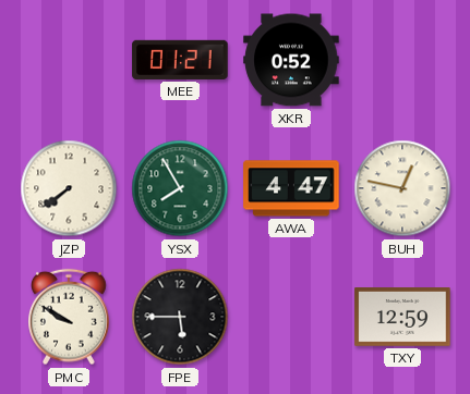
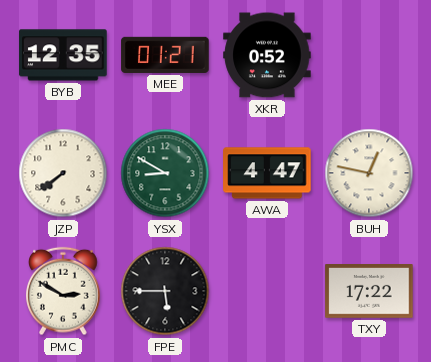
BYB: none -> 12:35 (63, 55)
YSX: 7:55 -> 8:50 (165, 173)
PMC: 9:50 -> 2:50 (64, 291)
TXY: 12:59 -> 17:22 (369, 292)
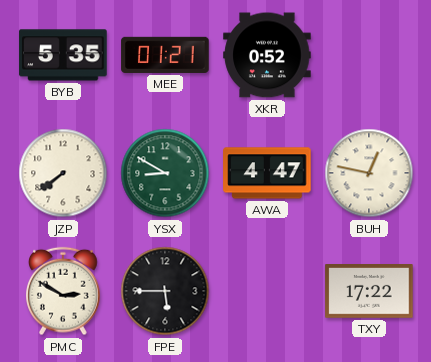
BYB: 12:35 -> 5:35 (63, 55)
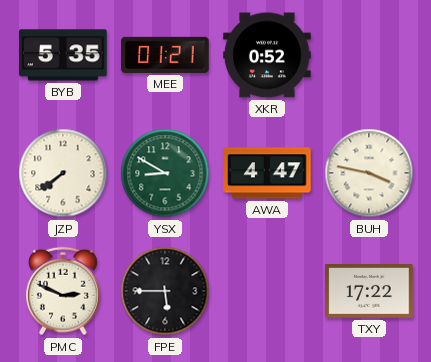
BUH: 12:47 -> 3:47 (369, 173)
PMC: 2:50 -> 2:49 (64, 291)
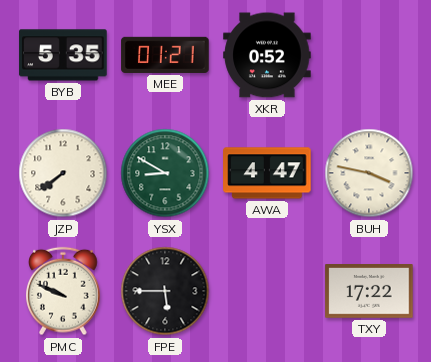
PMC: 2:49 -> 9:49 (64, 291)
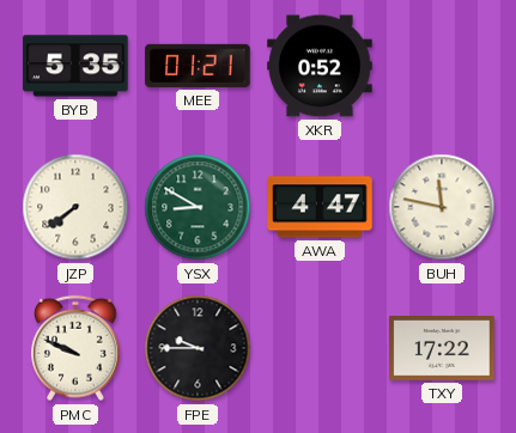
BUH: 3:47 -> 11:47 (442, 207)
FPE: 5:45 -> 9:45 (198, 348)
